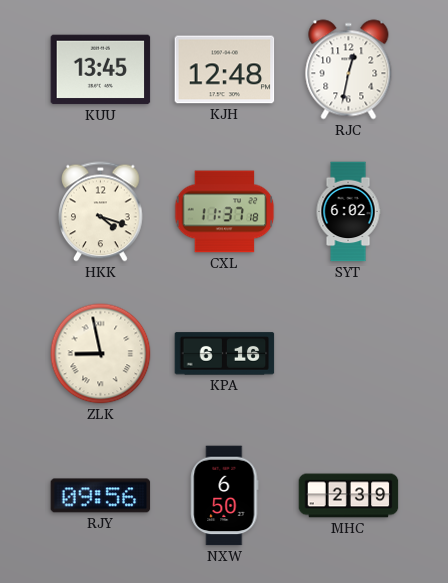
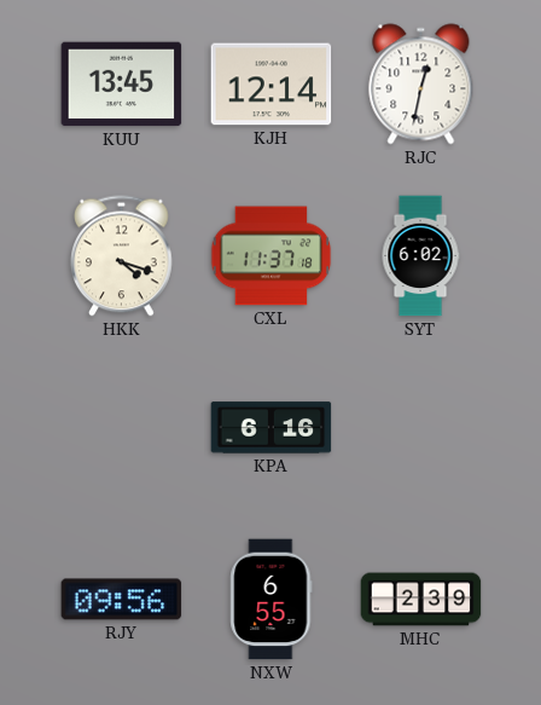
KJH: 12:48 -> 12:14 (272, 85)
ZLK: 8:58 -> none (101, 354)
NXW: 6:50 -> 6:55 (272, 600)
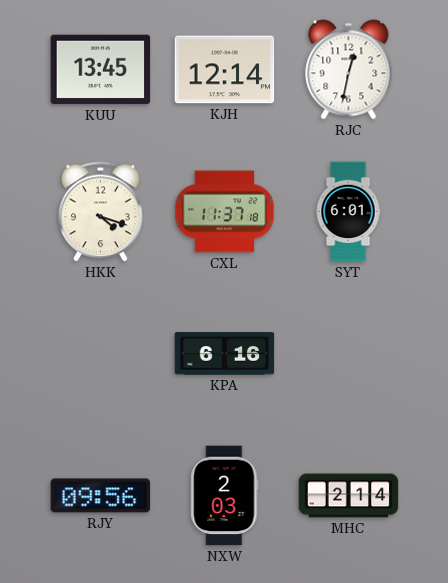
SYT: 6:02 -> 6:01 (348, 212)
NXW: 6:55 -> 2:03 (225, 496)
MHC: 2:39 -> 2:14 (349, 496)
